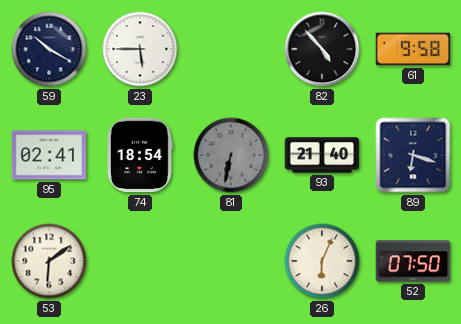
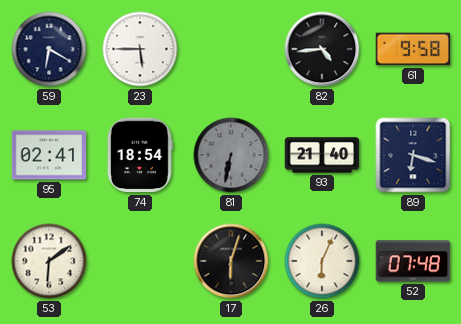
59: 10:20 -> 6:20 (49, 49)
82: 4:53 -> 4:44 (322, 49)
17: none -> 6:03 (231, 261)
52: 07:50 -> 07:48 (413, 261)
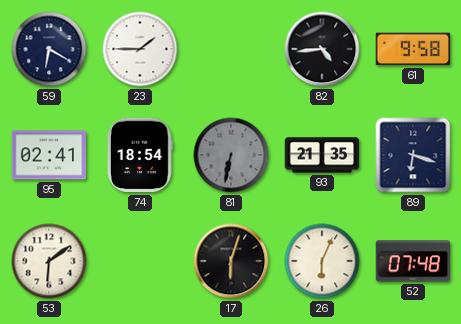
23: 5:45 -> 1:45 (140, 49)
93: 21:40 -> 21:35 (322, 155)
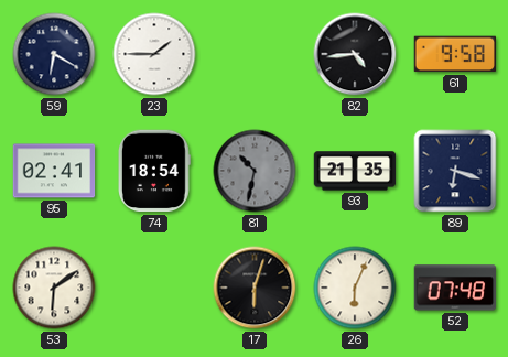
81: 6:32 -> 10:32 (255, 171)
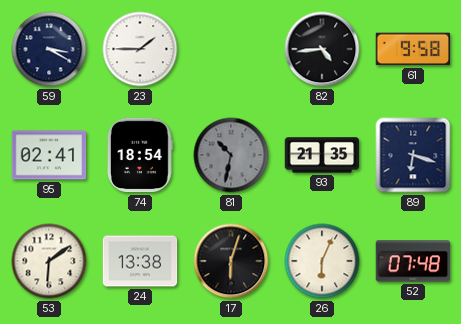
59: 6:20 -> 3:20 (49, 49)
24: none -> 13:38 (140, 261)
